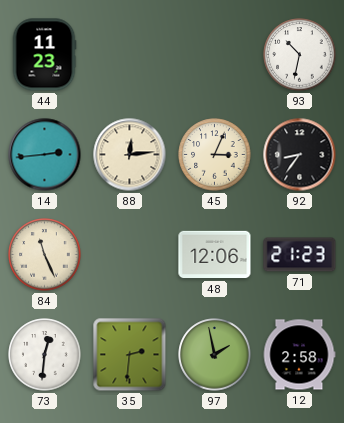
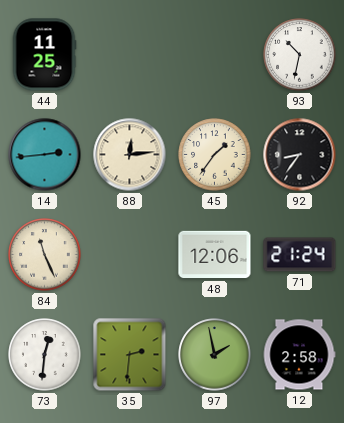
44: 11:23 -> 11:25 (44, 55)
45: 3:04 -> 1:36 (215, 155)
71: 21:23 -> 21:24 (300, 255)
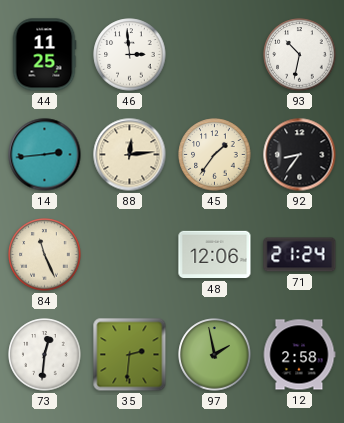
46: none -> 2:59 (130, 55)
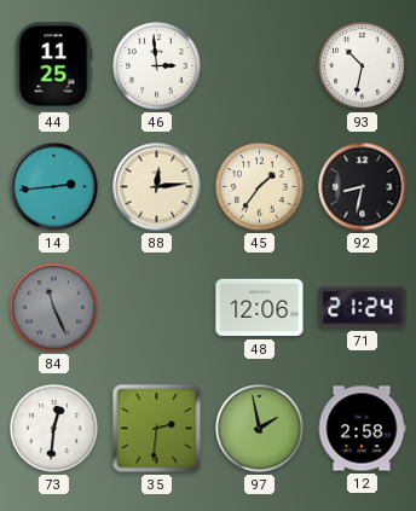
92: 8:36 -> 8:32 (363, 187)
84 dial: cream -> grey (54, 308)
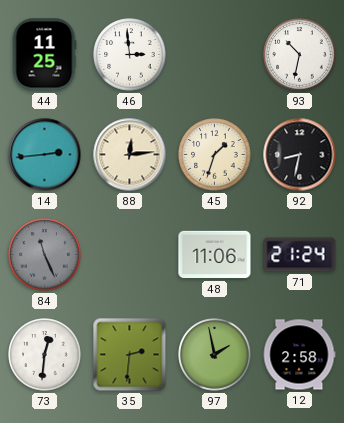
45: 1:36 -> 1:33 (215, 155)
48: 12:06 -> 11:06 (215, 255)
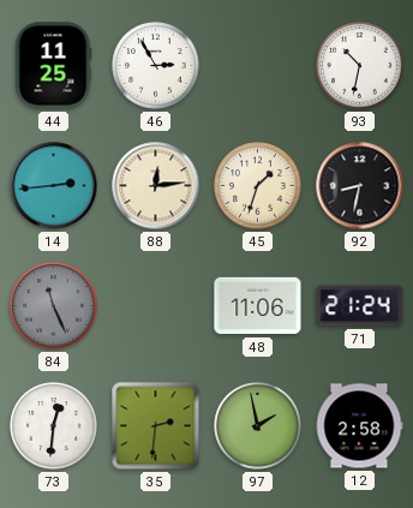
46: 2:59 -> 2:55 (156, 66)
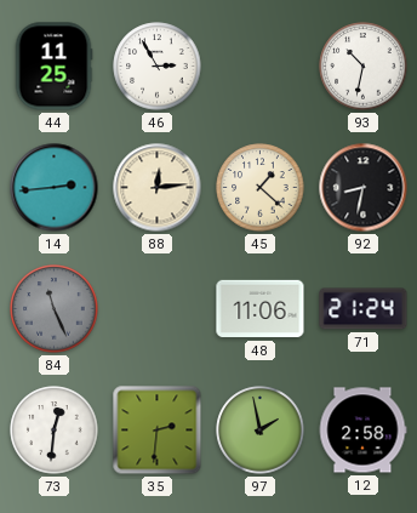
45: 1:33 -> 1:22 (261, 188)
